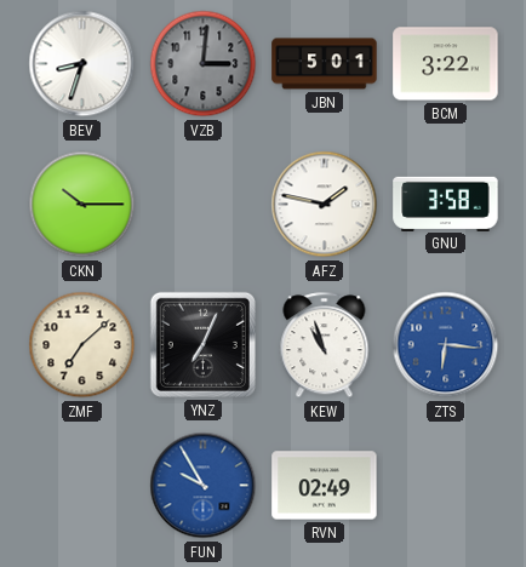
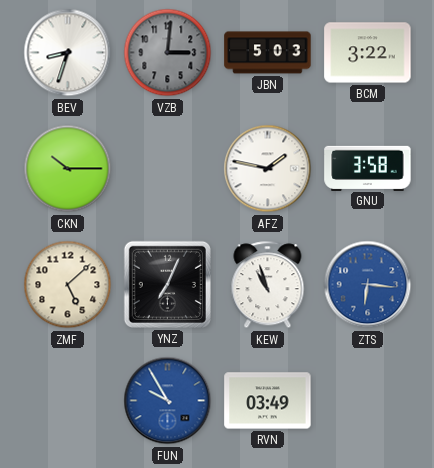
JBN: 5:01 -> 5:03 (268, 53)
ZMF: 7:08 -> 5:08 (68, 285)
RVN: 02:49 -> 03:49 (268, 401)
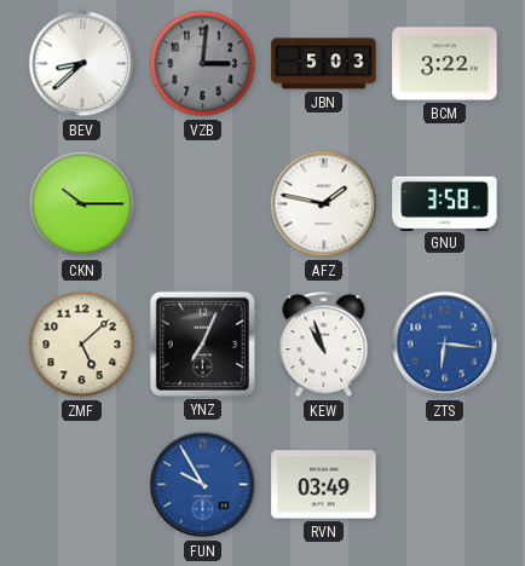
BEV: 8:33 -> 8:38 (82, 64)
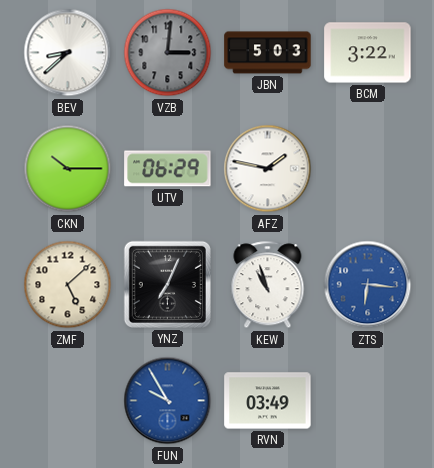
UTV: none -> 06:29 (168, 169)
GNU: 3:58 -> none (445, 203)
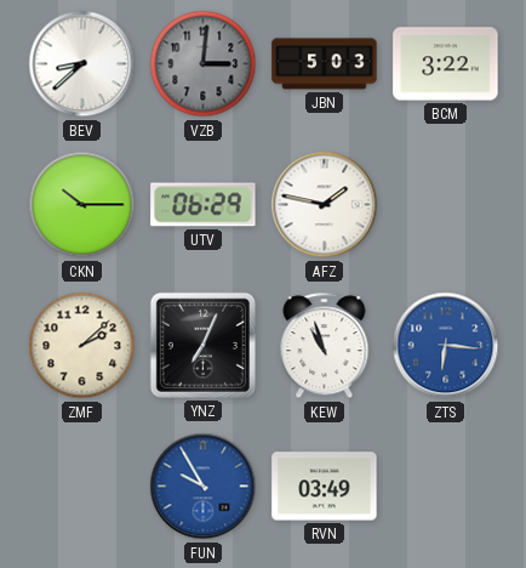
ZMF: 5:08 -> 2:08 (82, 346)
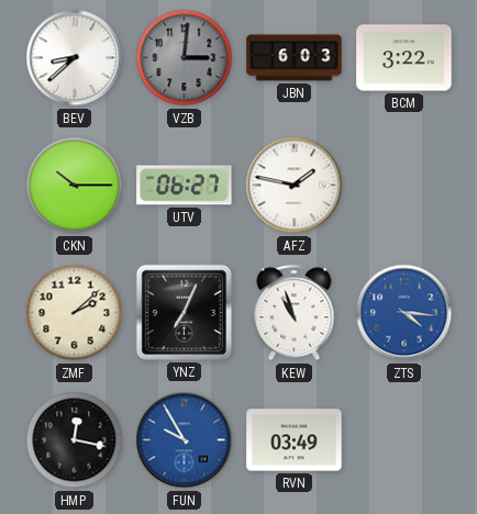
JBN: 5:03 -> 6:03 (295, 58)
UTV: 06:29 -> 06:27 (185, 186)
ZTS: 6:16 -> 4:16 (404, 313)
HMP: none -> 12:17 (75, 440)
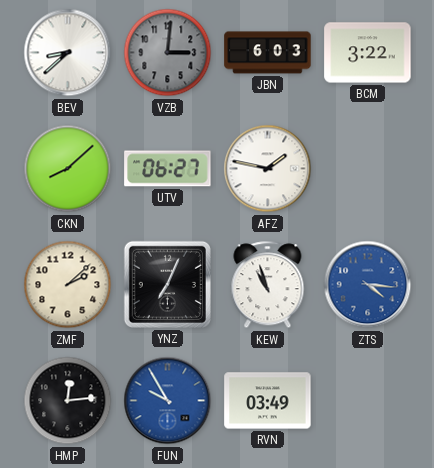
CKN: 10:15 -> 8:08 (68, 169)
HMP: 12:17 -> 12:14 (68, 401)
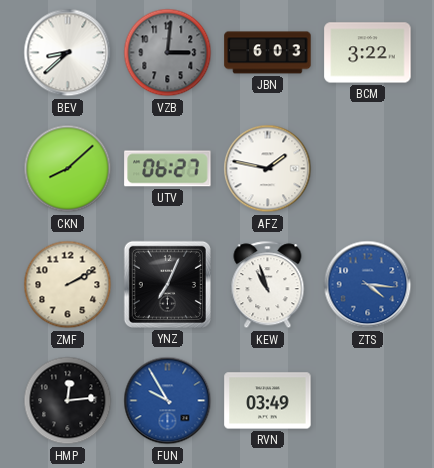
ZMF: 2:08 -> 2:10 (68, 285)
